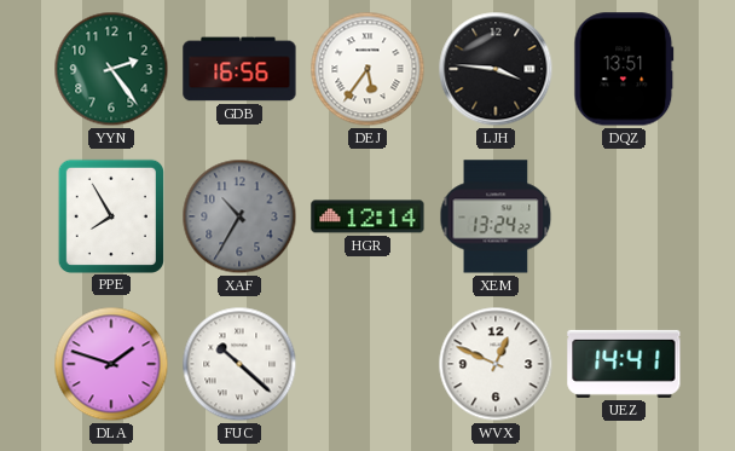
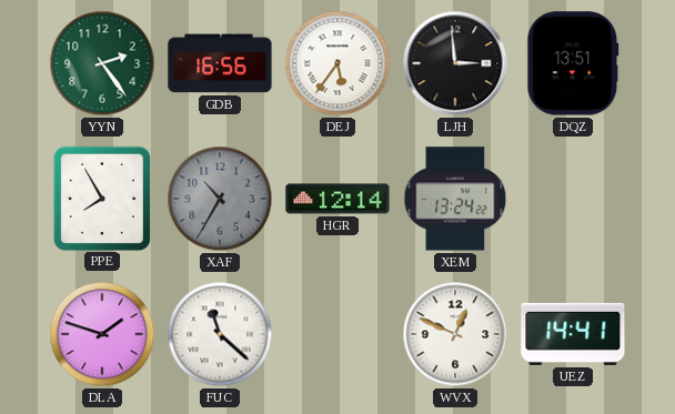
LJH: 3:46 -> 2:59 (455, 63)
FUC: 10:22 -> 11:22 (220, 334)
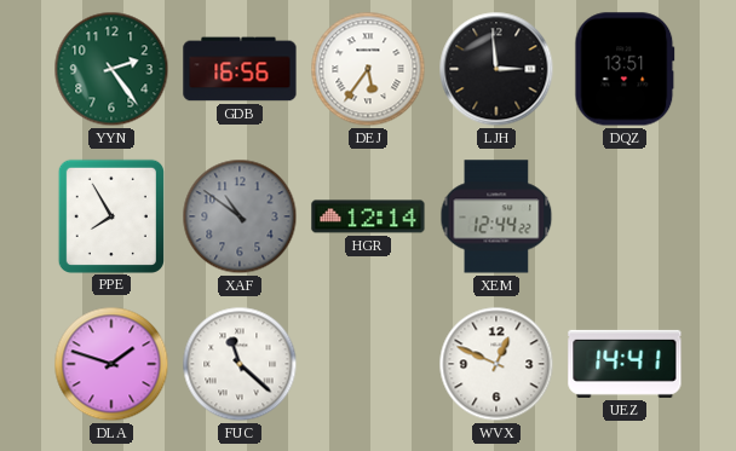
XAF: 10:35 -> 10:51 (240, 216)
XEM: 13:24 -> 12:44 (496, 216)
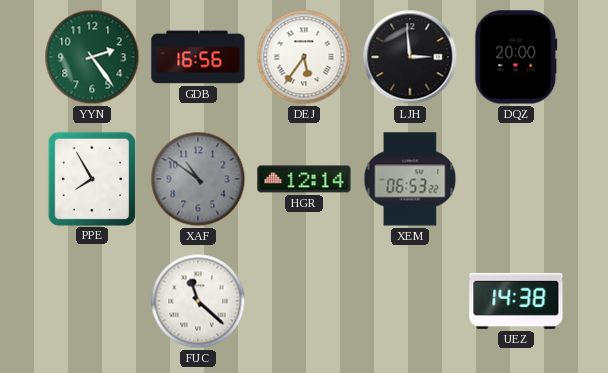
DQZ: 13:51 -> 20:00 (516, 57)
XEM: 12:44 -> 06:53 (410, 179)
DLA: 1:48 -> none (111, 364)
WVX: 12:49 -> none (496, 364)
UEZ: 14:41 -> 14:38 (516, 301)
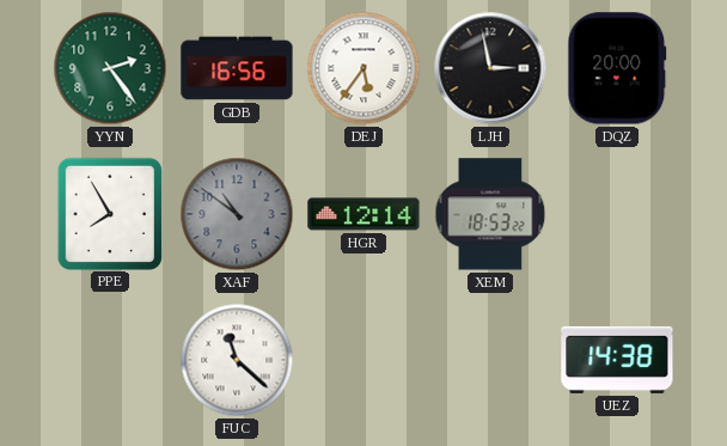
LJH: 2:59 -> 2:58 (490, 68)
XEM: 06:53 -> 18:53 (490, 214)
